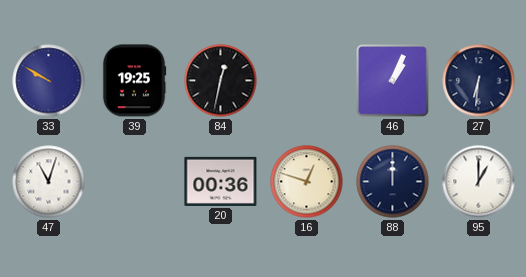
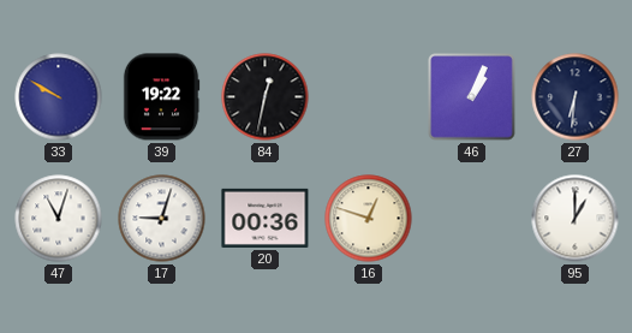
39: 19:25 -> 19:22 (161, 97)
17: none -> 9:03 (162, 219)
88: 12:00 -> none (393, 182)
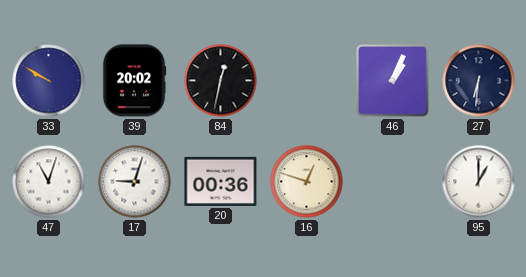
39: 19:22 -> 20:02 (134, 81)
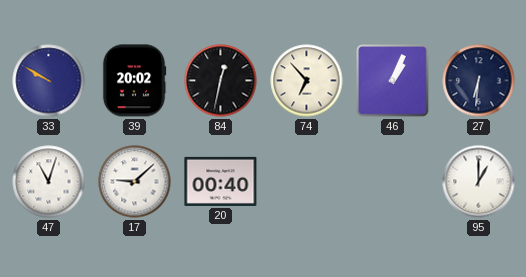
74: none -> 6:53 (307, 81)
17: 9:03 -> 9:08 (135, 182)
20: 00:36 -> 00:40 (221, 181)
16: 12:48 -> none (307, 182)
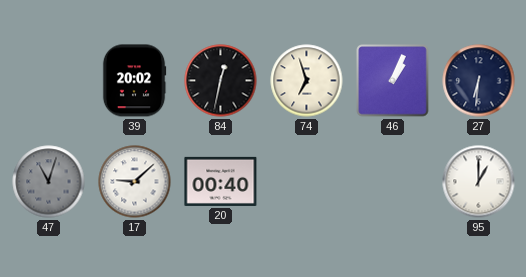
33: 9:50 -> none (49, 81)
74: 6:53 -> 6:57 (307, 81)
47 dial: white -> grey (49, 182)
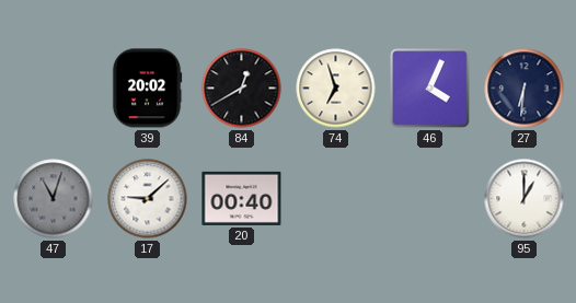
84: 12:32 -> 12:40 (242, 89)
46: 1:04 -> 4:04 (430, 89)
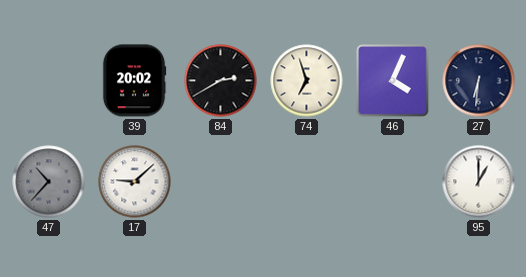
84: 12:40 -> 2:40 (221, 81)
47: 11:03 -> 10:37 (49, 182)
20: 00:40 -> none (242, 198)
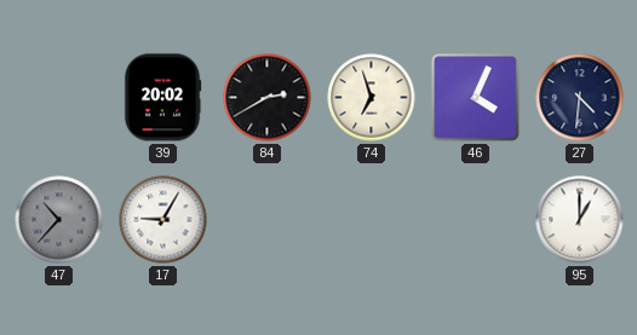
27: 6:31 -> 4:31 (580, 98)
17: 9:08 -> 9:05 (163, 220)
